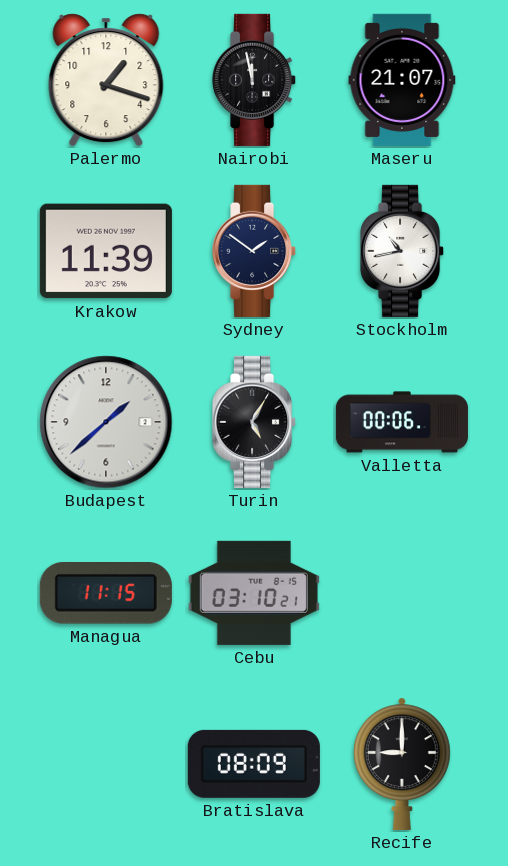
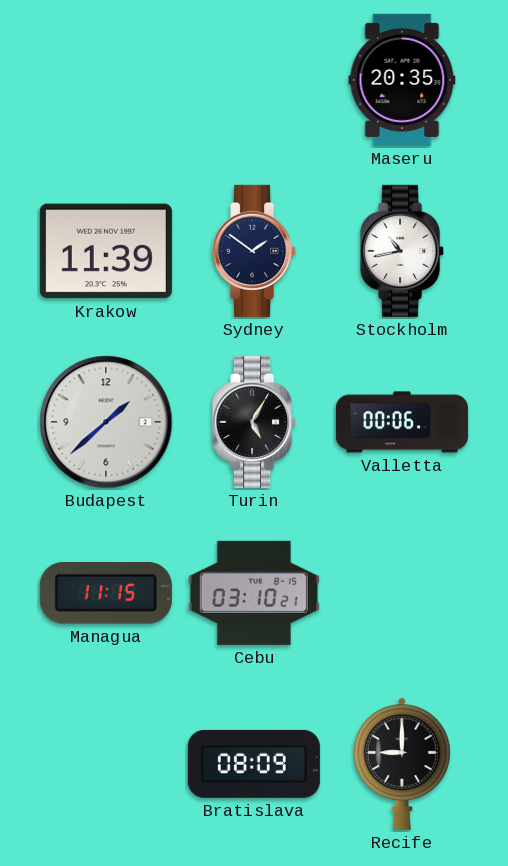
Palermo: 1:18 -> none (106, 80)
Nairobi: 11:58 -> none (255, 80)
Maseru: 21:07 -> 20:35 (402, 80)
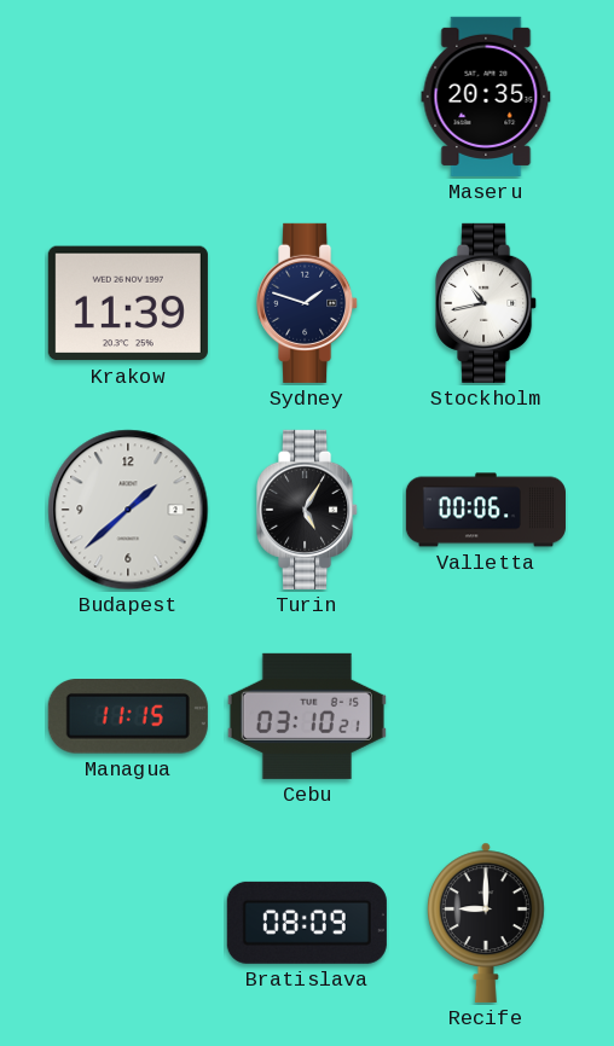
Sydney: 1:51 -> 1:48 (308, 303)
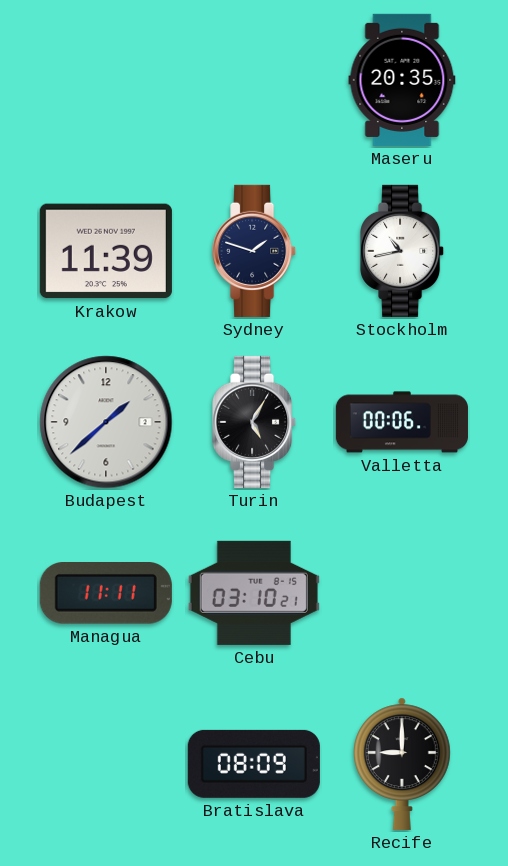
Managua: 11:15 -> 11:11 (106, 593)
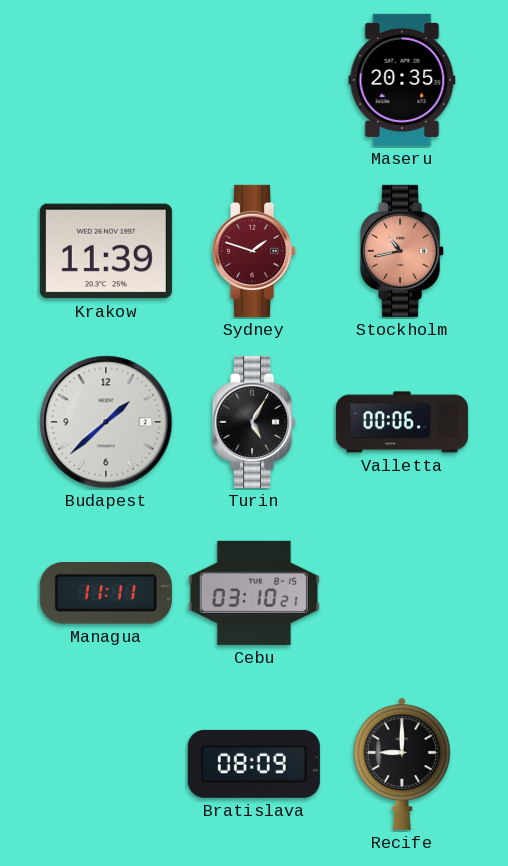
Sydney dial: navy -> burgundy (255, 251)
Stockholm dial: white -> salmon (403, 251)
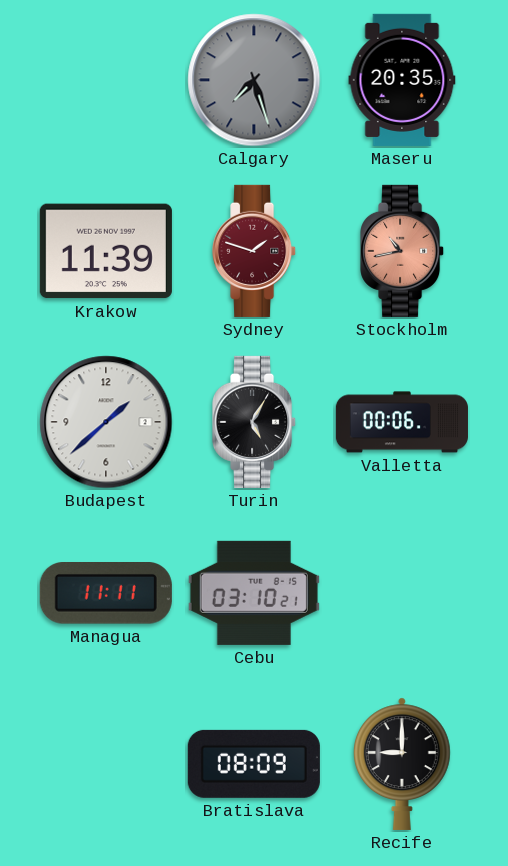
Calgary: none -> 7:27 (254, 80)
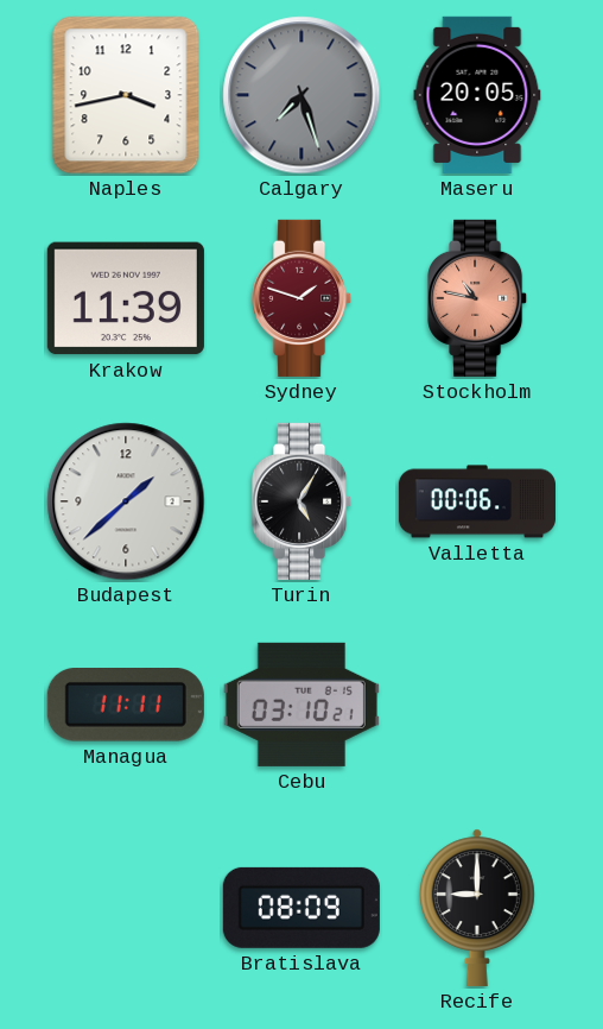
Naples: none -> 3:43 (126, 95)
Maseru: 20:35 -> 20:05 (477, 95)
Stockholm: 10:43 -> 10:47 (478, 298)
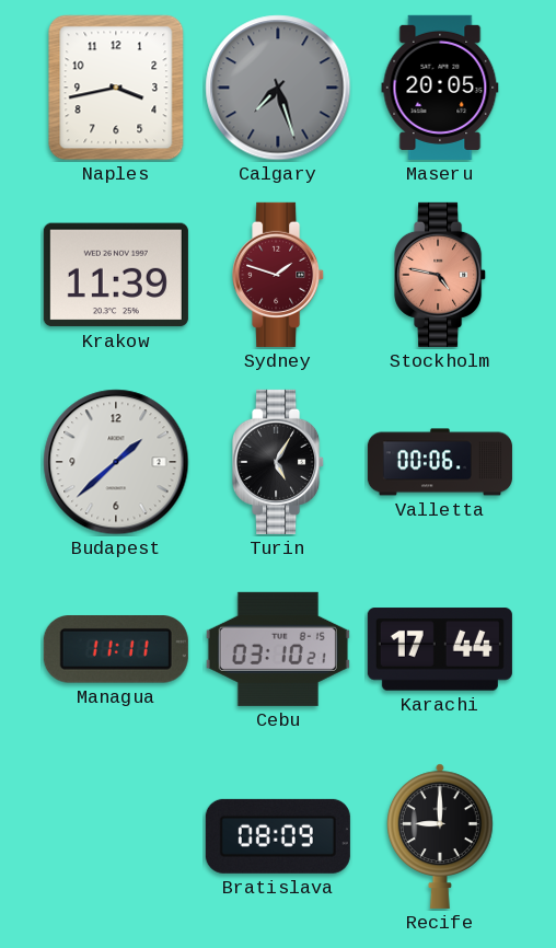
Stockholm: 10:47 -> 4:47 (441, 275)
Karachi: none -> 17:44 (440, 649)
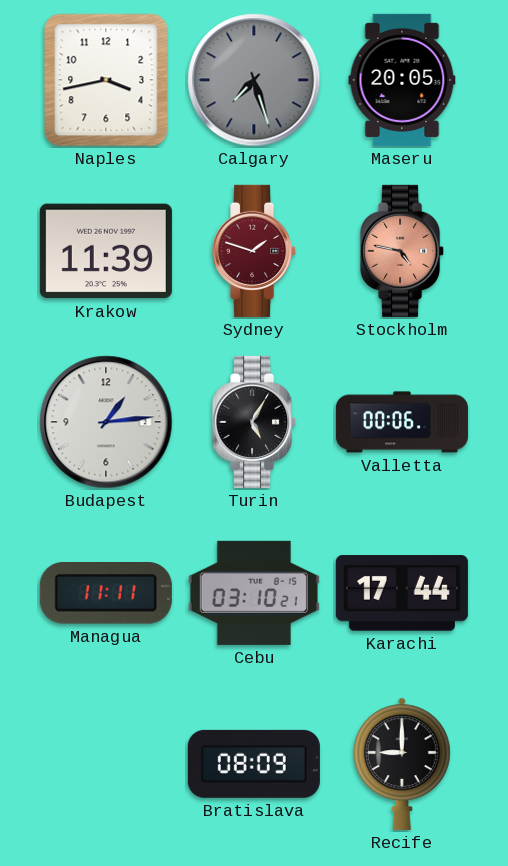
Budapest: 1:38 -> 1:14 (106, 422)
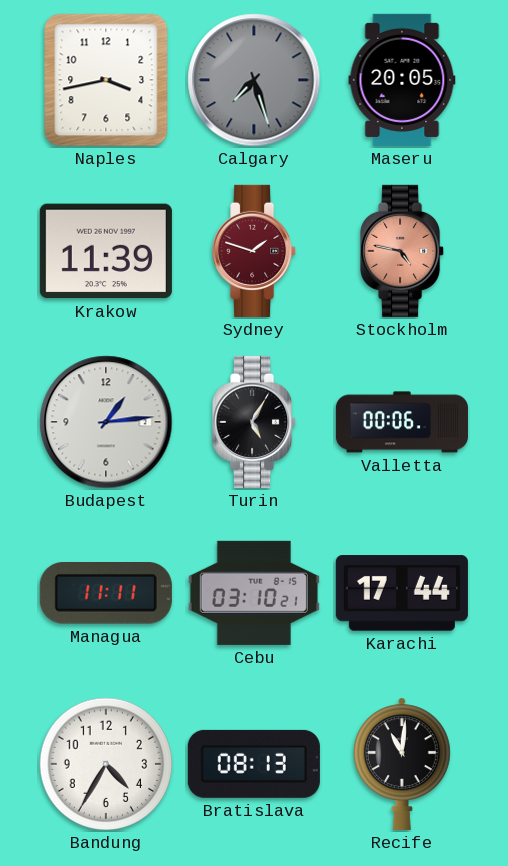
Bandung: none -> 4:35 (106, 764)
Bratislava: 08:09 -> 08:13 (254, 764)
Recife: 9:00 -> 11:01 (403, 764)
